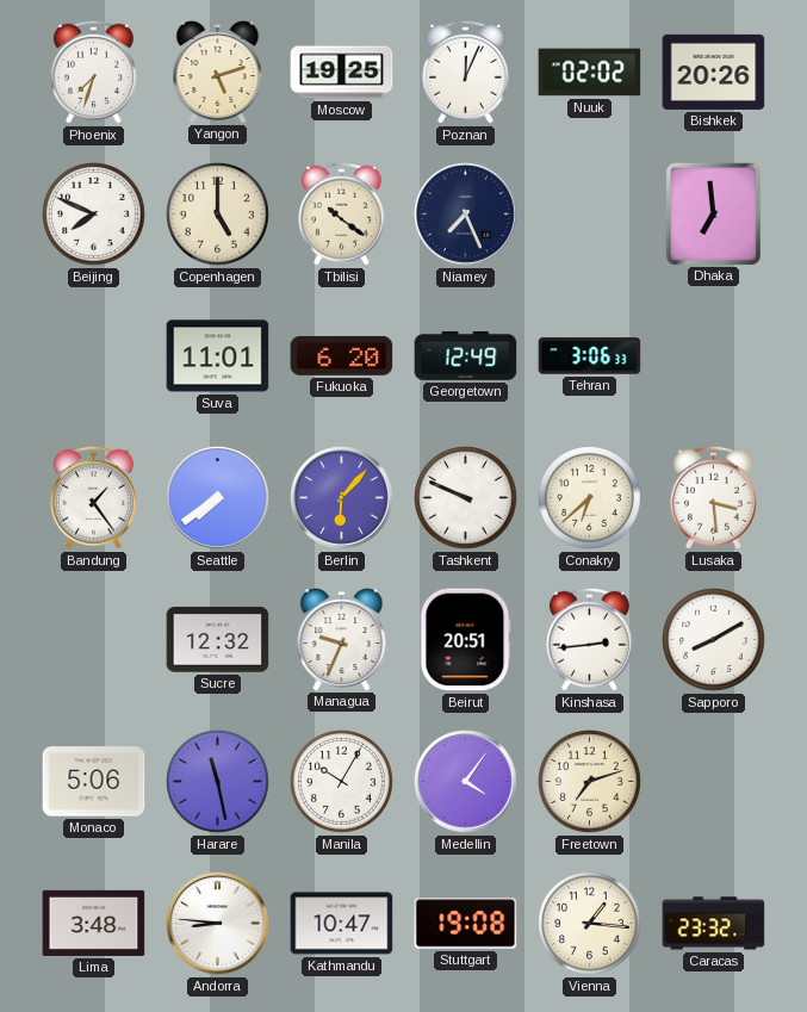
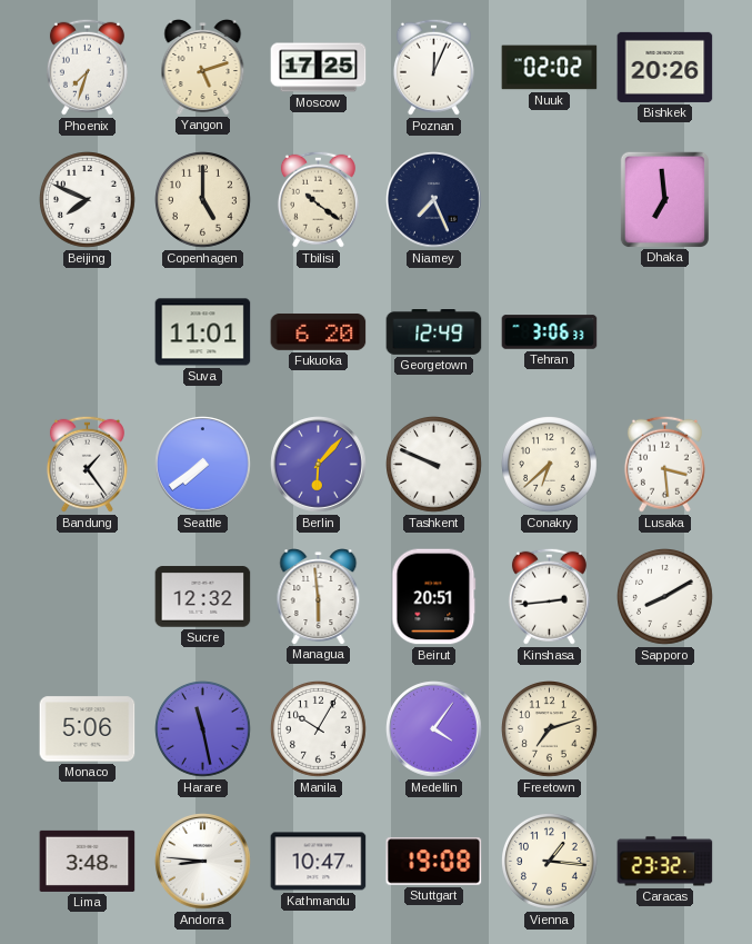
Moscow: 19:25 -> 17:25 (319, 68)
Managua: 9:34 -> 5:59 (319, 597)
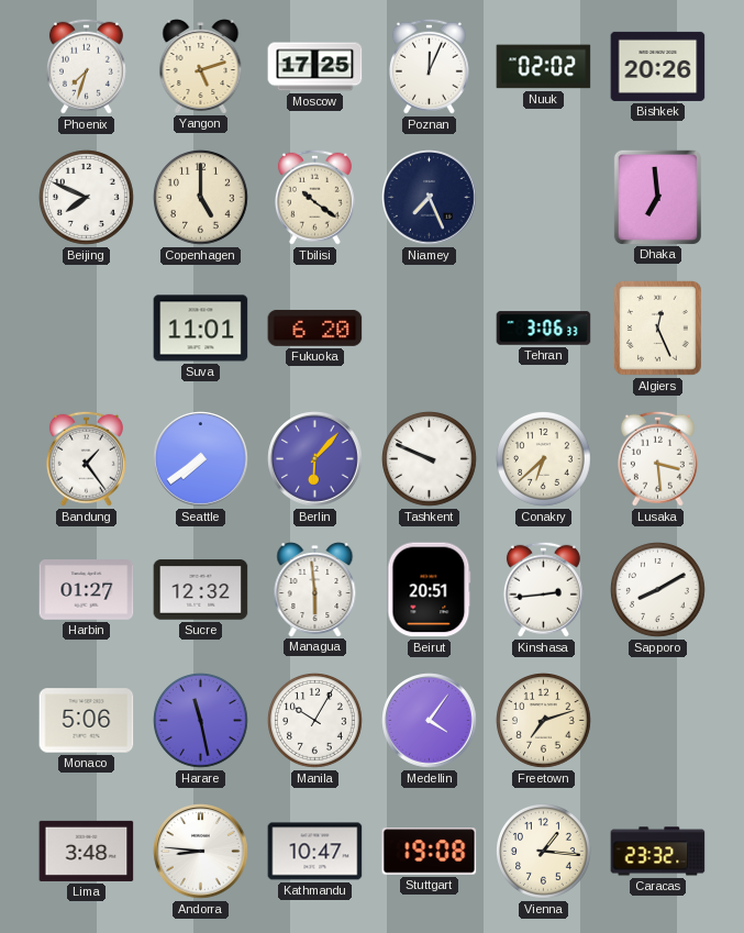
Georgetown: 12:49 -> none (434, 332)
Algiers: none -> 12:26 (658, 329)
Harbin: none -> 01:27 (87, 590)
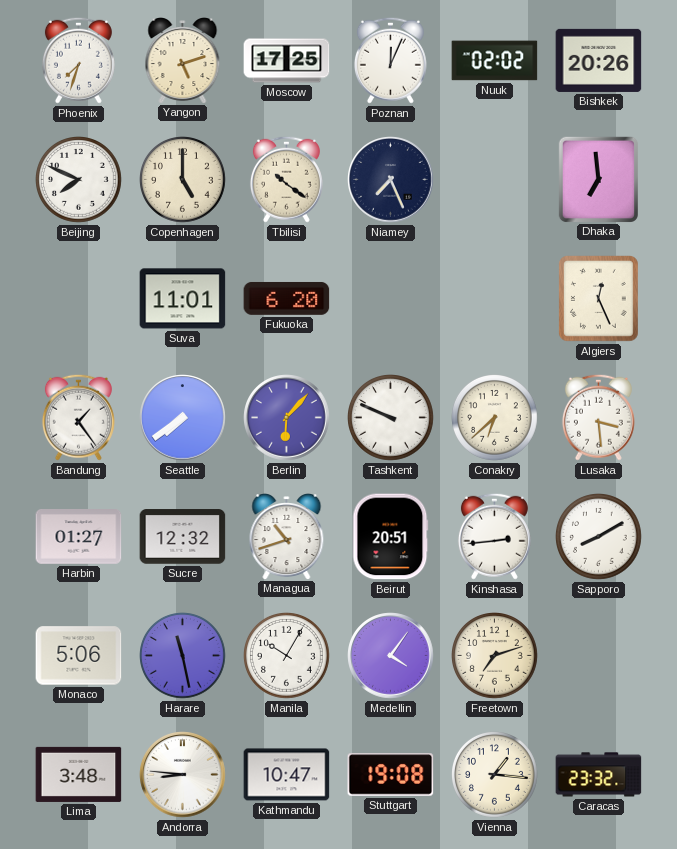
Tehran: 3:06 -> none (544, 329)
Managua: 5:59 -> 10:42 (287, 537)
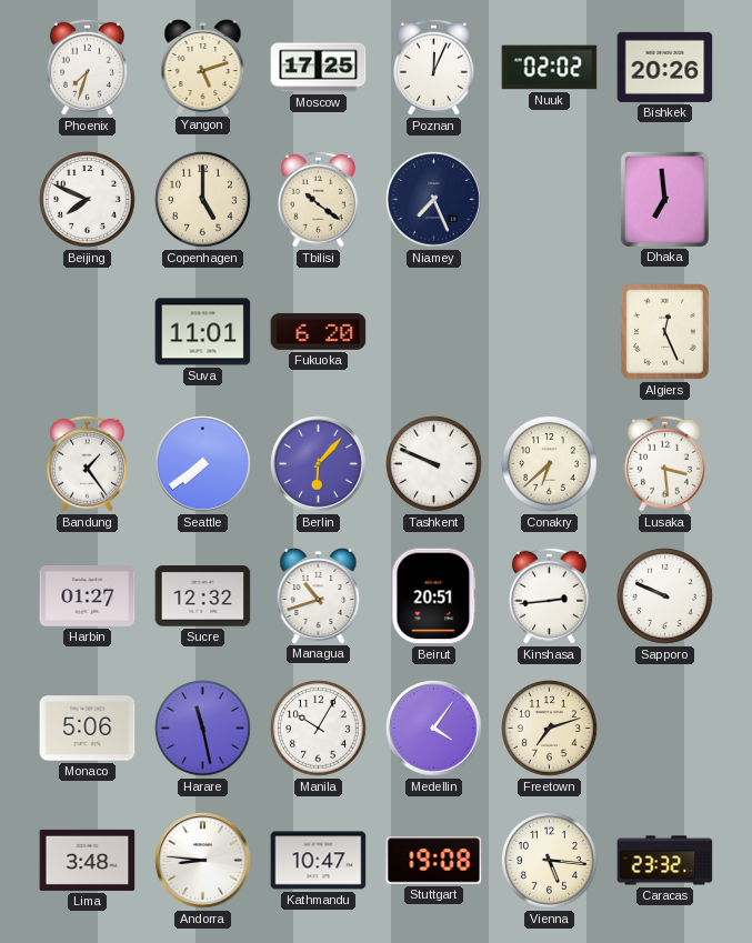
Sapporo: 8:10 -> 9:49 (665, 596)
Vienna: 1:16 -> 5:16 (550, 861)
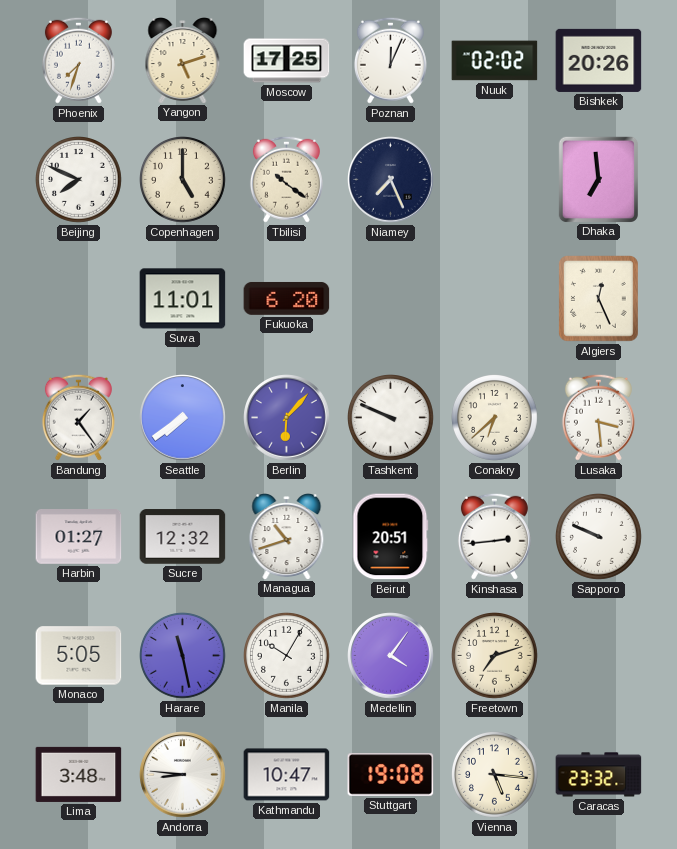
Monaco: 5:06 -> 5:05 (79, 656)
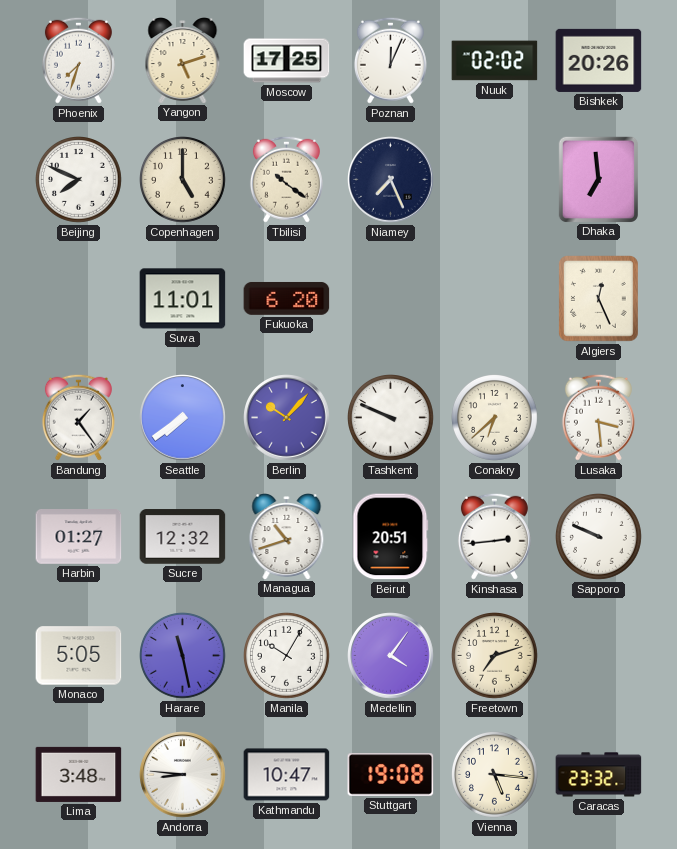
Berlin: 6:07 -> 10:07 (287, 418)
